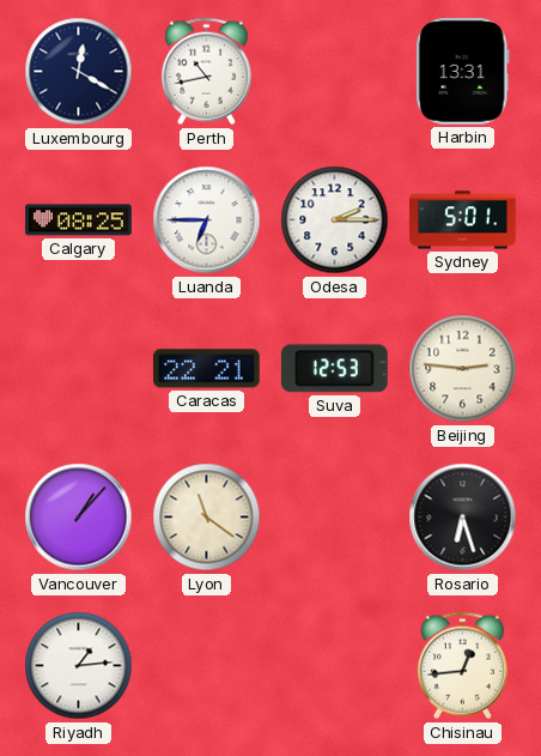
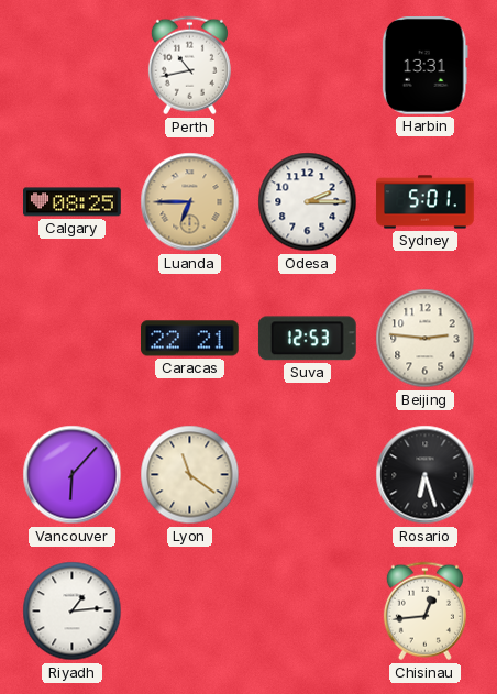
Luxembourg: 12:20 -> none (79, 72)
Luanda dial: white -> champagne (190, 202)
Vancouver: 1:07 -> 6:07 (73, 475)
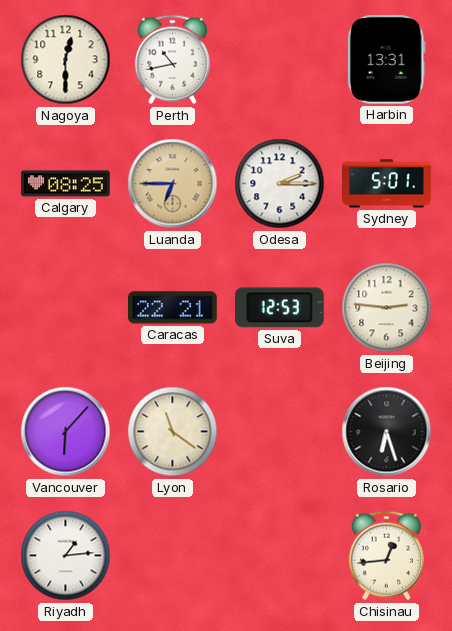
Nagoya: none -> 12:30 (66, 60)
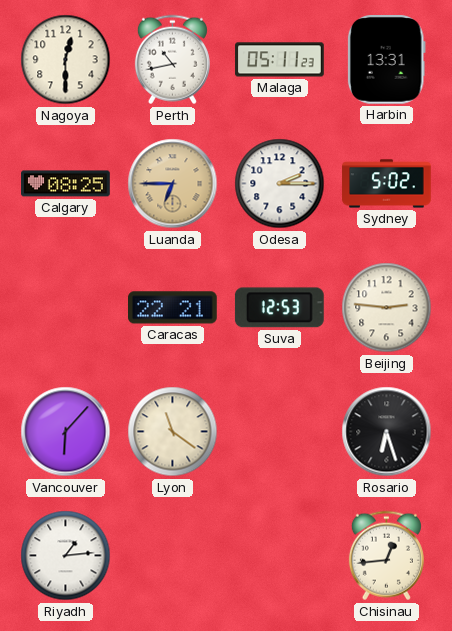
Malaga: none -> 05:11 (280, 60)
Sydney: 5:01 -> 5:02 (387, 184)
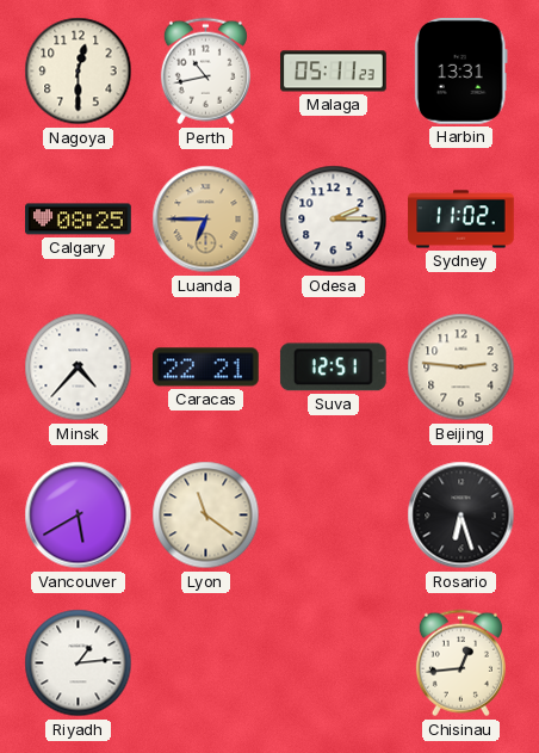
Sydney: 5:02 -> 11:02 (461, 220)
Minsk: none -> 4:37 (79, 368)
Suva: 12:53 -> 12:51 (333, 368)
Vancouver: 6:07 -> 5:40 (79, 516)
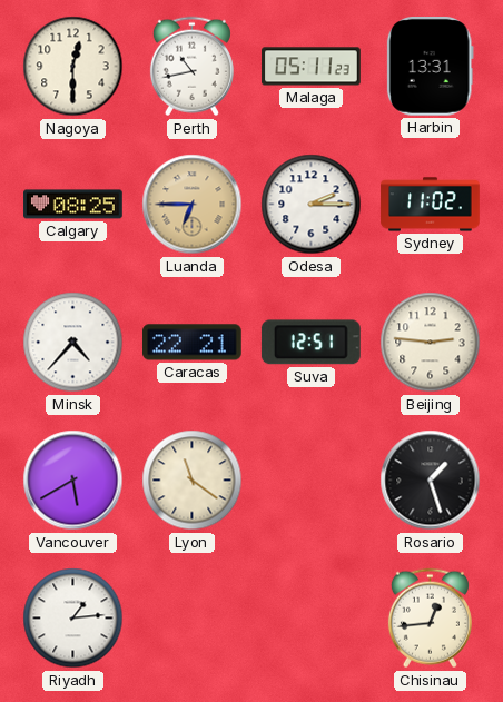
Rosario: 6:27 -> 1:27 (431, 481)
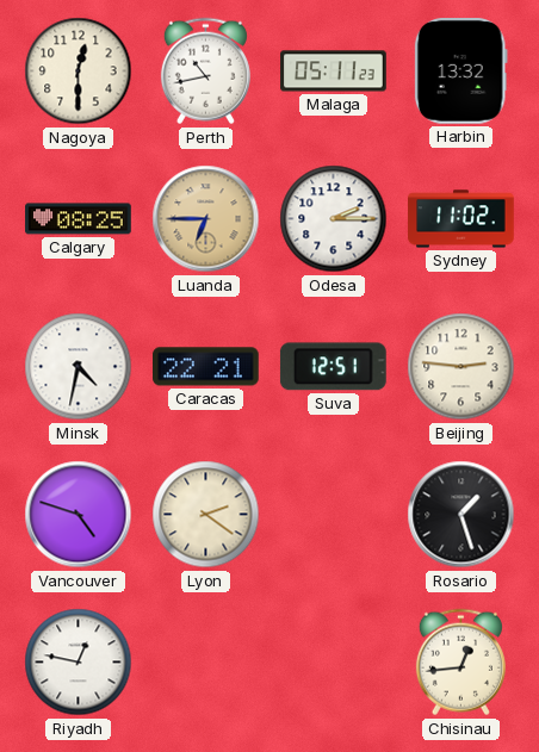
Harbin: 13:31 -> 13:32 (460, 72)
Minsk: 4:37 -> 4:32 (79, 367)
Vancouver: 5:40 -> 4:48 (79, 515)
Lyon: 11:21 -> 2:21 (206, 515)
Riyadh: 1:14 -> 12:47 (79, 663)
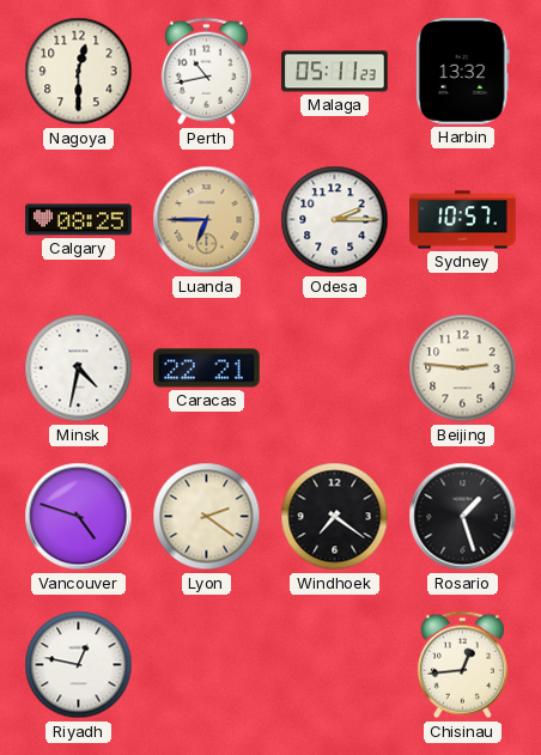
Sydney: 11:02 -> 10:57 (463, 220)
Suva: 12:51 -> none (333, 367)
Windhoek: none -> 7:21 (335, 517)
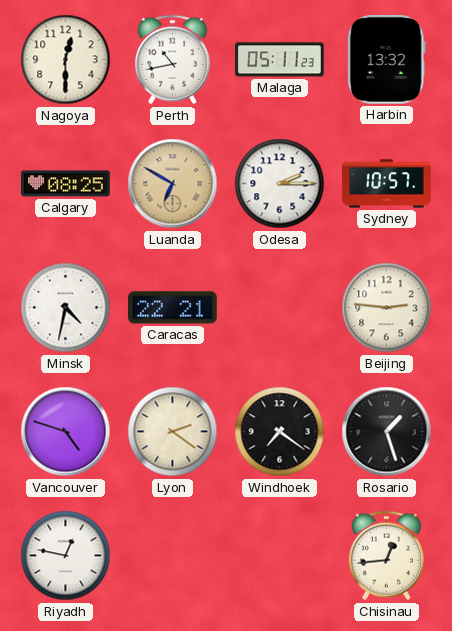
Luanda: 6:45 -> 6:50 (173, 184)
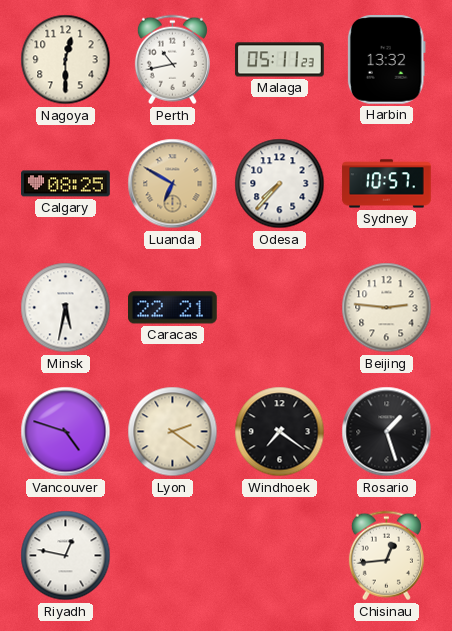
Odesa: 2:15 -> 7:37 (280, 184)
Minsk: 4:32 -> 5:32 (66, 308)
